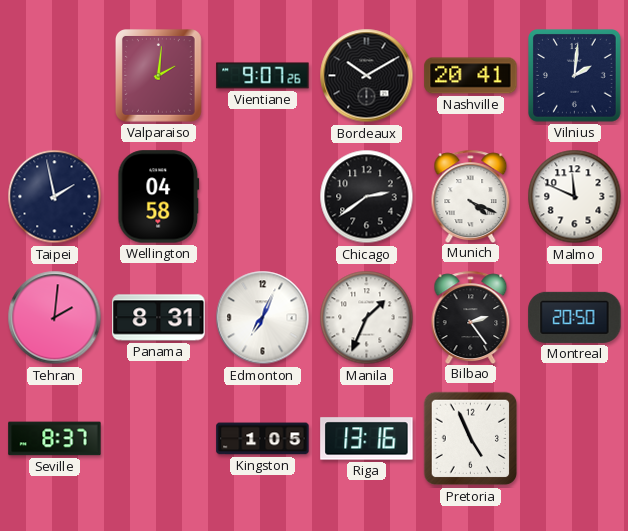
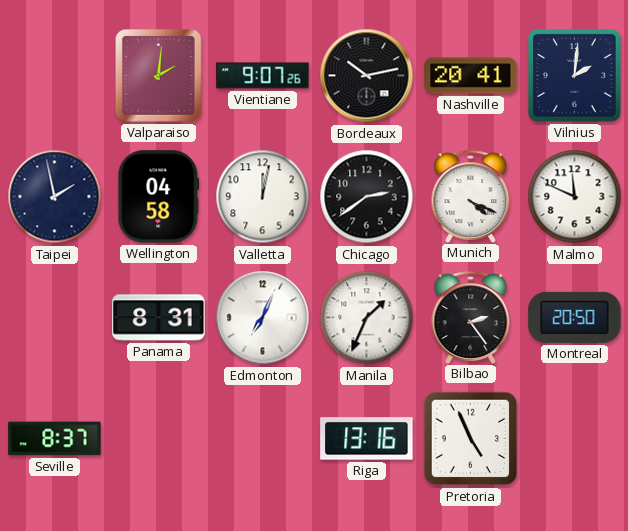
Bordeaux: 10:10 -> 10:13 (367, 76)
Valletta: none -> 12:02 (263, 197)
Tehran: 2:01 -> none (55, 318)
Kingston: 1:05 -> none (263, 439)
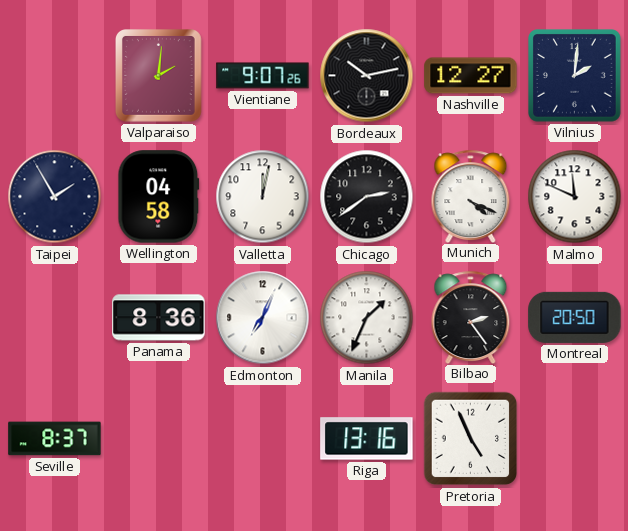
Nashville: 20:41 -> 12:27 (471, 76)
Taipei: 1:58 -> 1:55 (55, 197)
Panama: 8:31 -> 8:36 (159, 318)
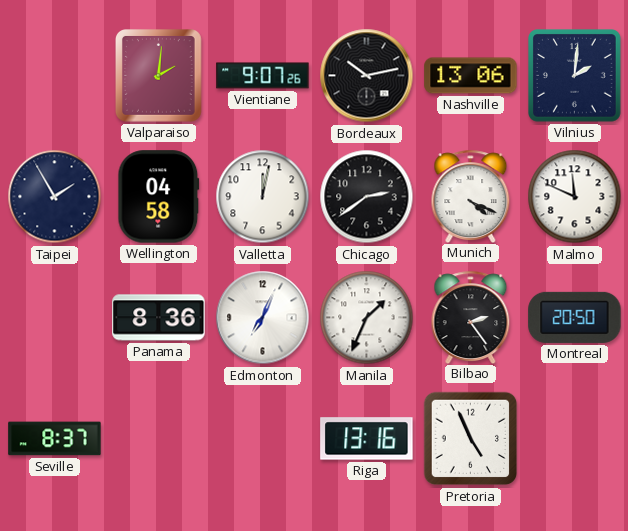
Nashville: 12:27 -> 13:06 (471, 76)
